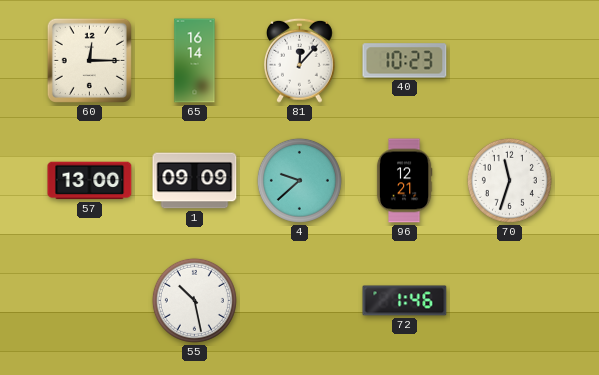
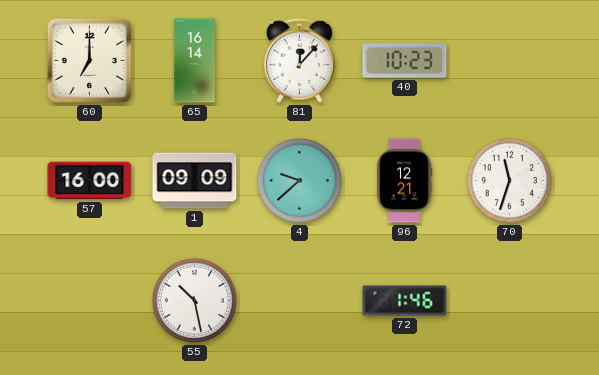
60: 12:15 -> 7:00 (89, 60)
57: 13:00 -> 16:00 (90, 181)
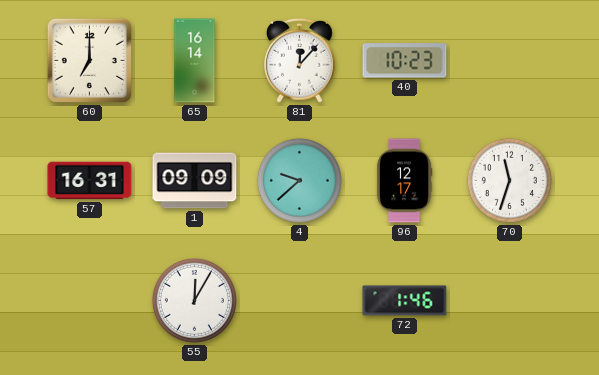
57: 16:00 -> 16:31 (90, 181)
96: 12:21 -> 12:17 (404, 181)
55: 10:28 -> 12:05 (194, 300)
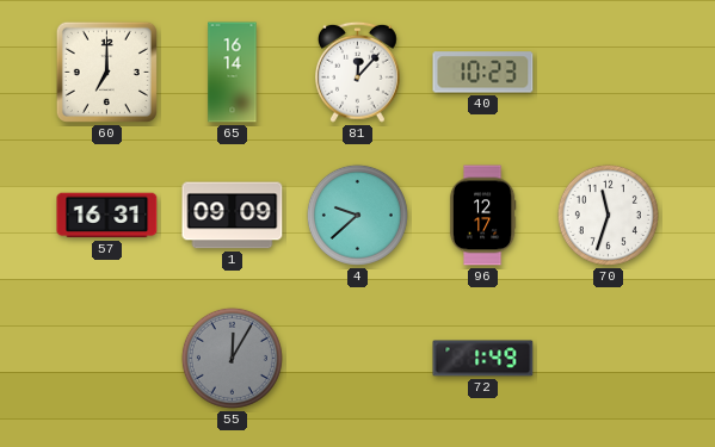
55 dial: white -> grey (232, 358)
72: 1:46 -> 1:49 (483, 359)
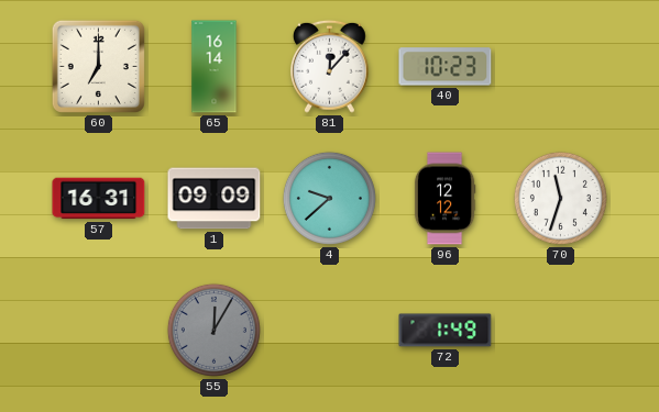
96: 12:17 -> 12:12 (444, 199)
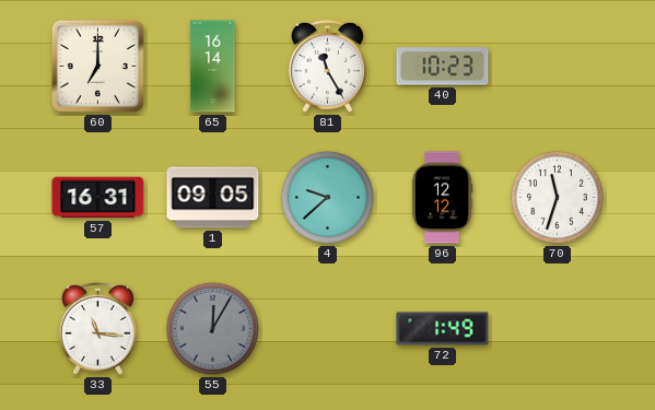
81: 12:07 -> 11:25 (328, 66)
1: 09:09 -> 09:05 (213, 198)
33: none -> 11:16 (98, 328)
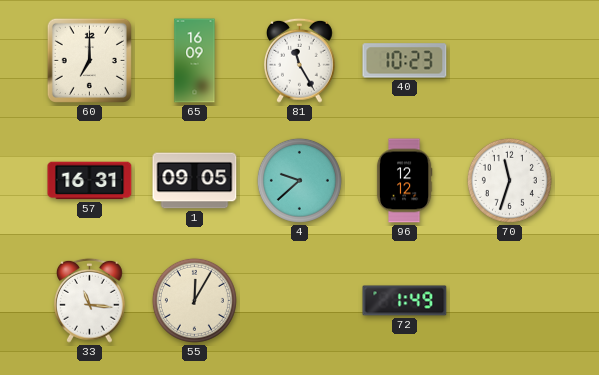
65: 16:14 -> 16:09 (195, 61)
55 dial: grey -> cream (194, 300)
